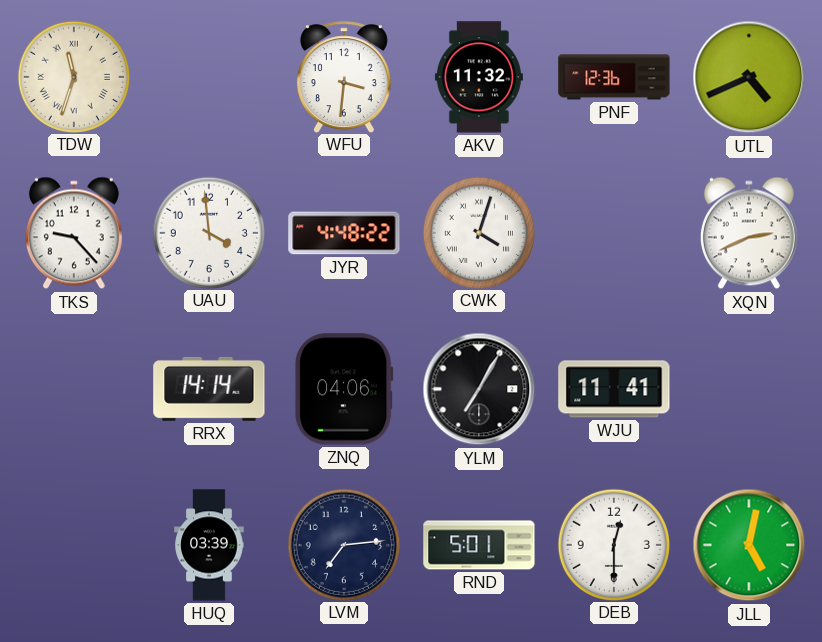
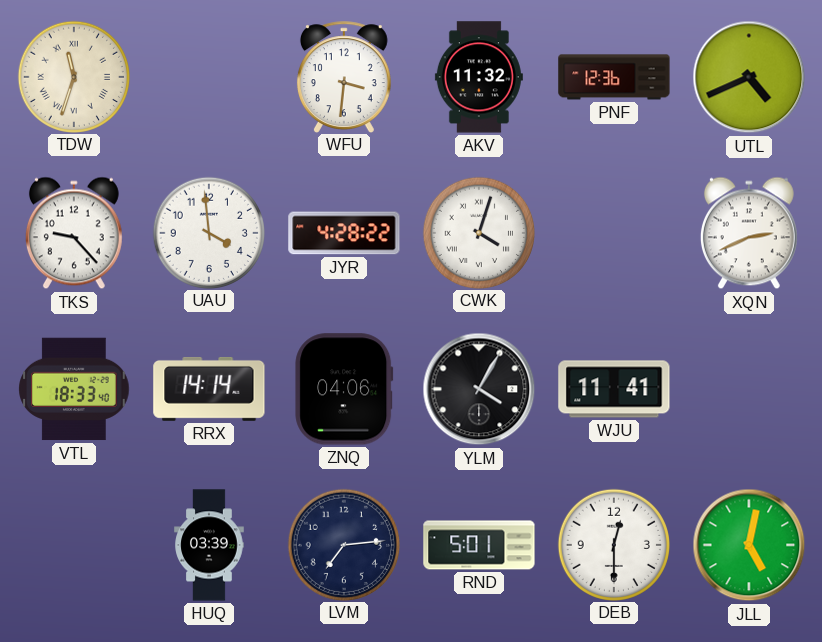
JYR: 4:48 -> 4:28 (344, 233)
VTL: none -> 18:33 (74, 389)
YLM: 7:05 -> 4:05 (479, 389)
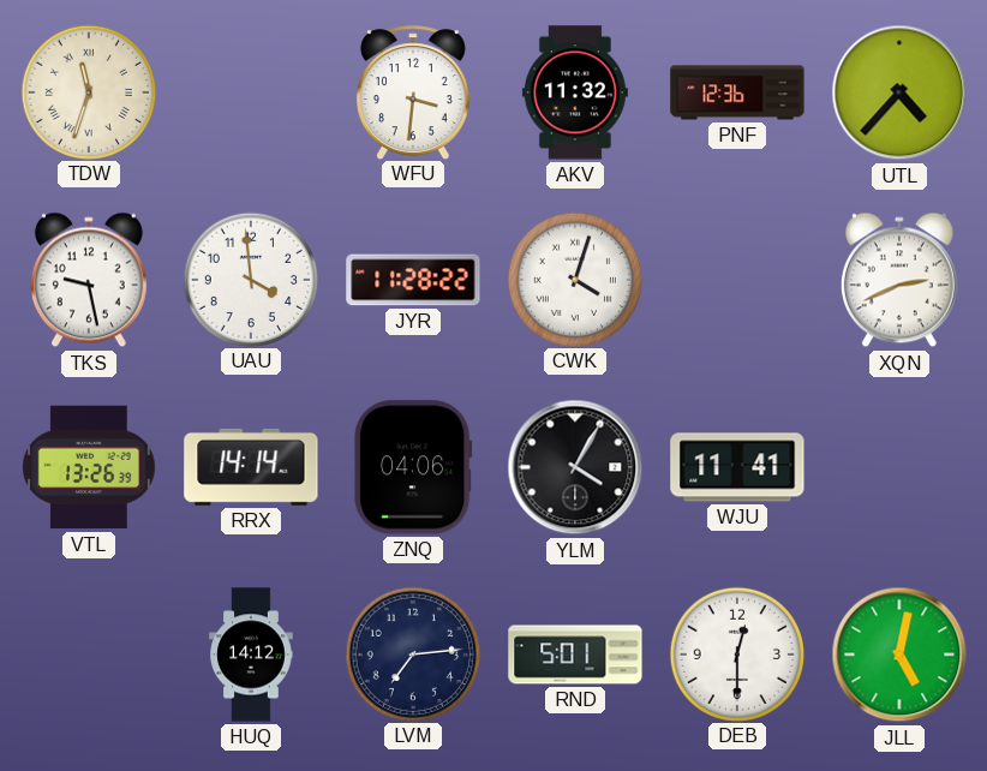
UTL: 4:41 -> 4:37 (899, 92)
TKS: 9:23 -> 9:28 (89, 280)
JYR: 4:28 -> 11:28 (413, 280)
VTL: 18:33 -> 13:26 (89, 467)
HUQ: 03:39 -> 14:12 (251, 655)
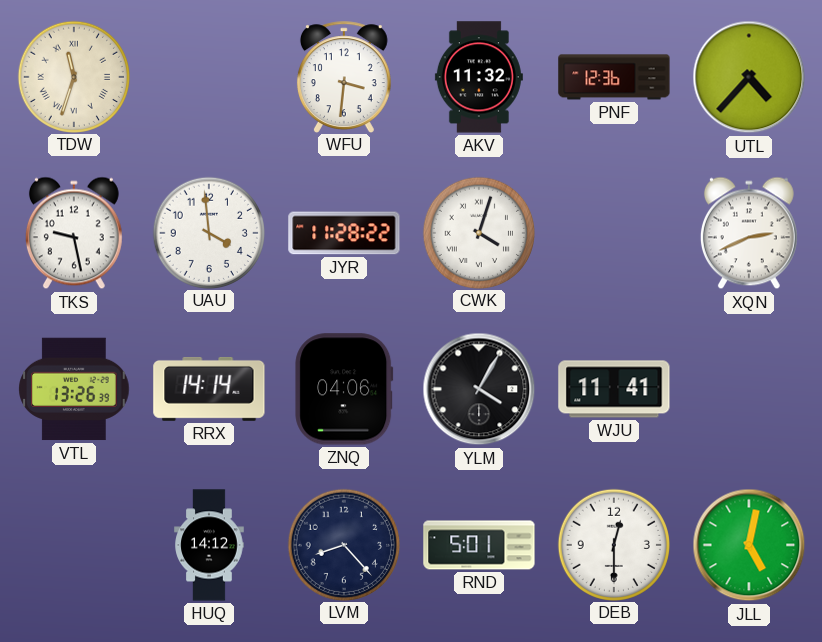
LVM: 7:14 -> 8:23 (343, 544)
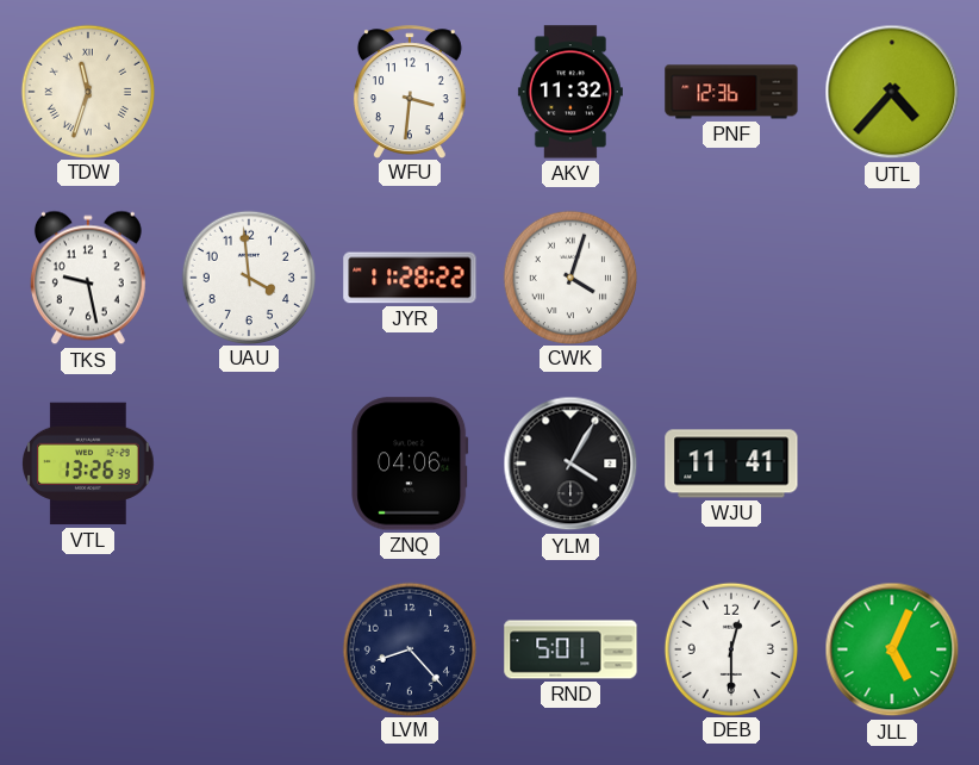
XQN: 2:41 -> none (749, 233)
RRX: 14:14 -> none (209, 389)
HUQ: 14:12 -> none (209, 545)
JLL: 5:02 -> 5:04 (892, 649)
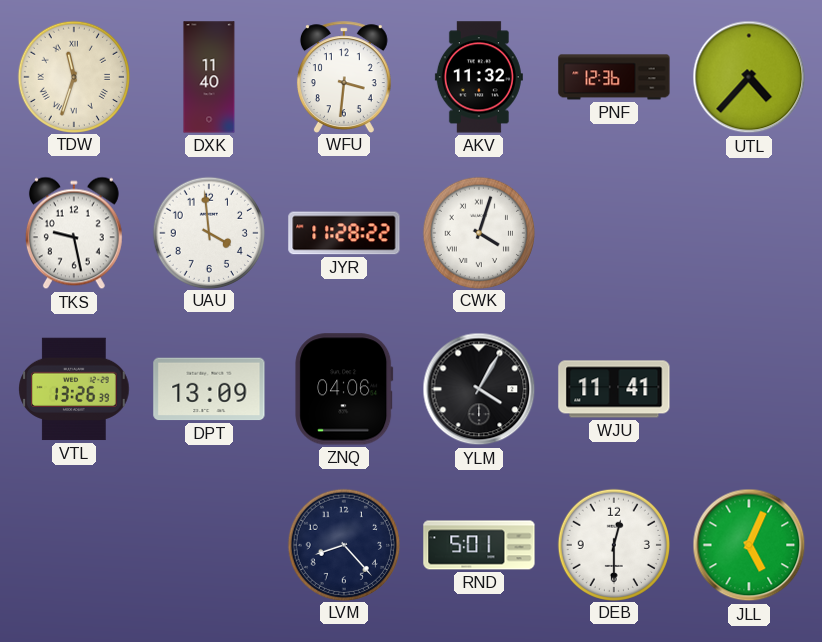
DXK: none -> 11:40 (209, 77)
DPT: none -> 13:09 (209, 389)
